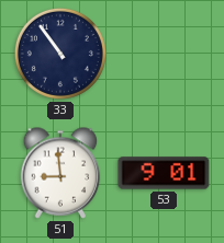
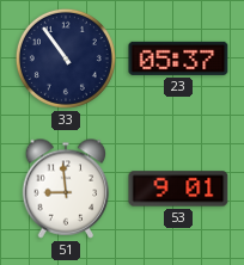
23: none -> 05:37 (178, 58)
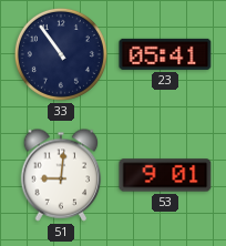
23: 05:37 -> 05:41 (165, 54)
51: 8:59 -> 9:01 (61, 175)
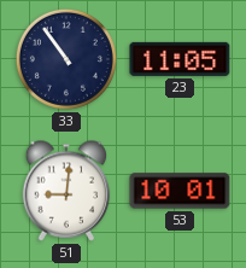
23: 05:41 -> 11:05 (180, 59)
53: 9:01 -> 10:01 (180, 191)
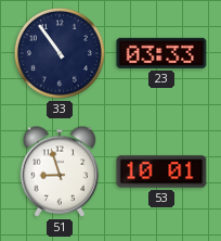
23: 11:05 -> 03:33 (161, 53)
51: 9:01 -> 8:57 (60, 172)
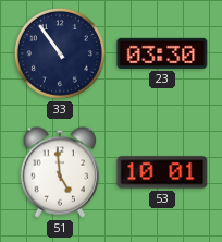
23: 03:33 -> 03:30 (162, 53)
51: 8:57 -> 4:59 (60, 172)
